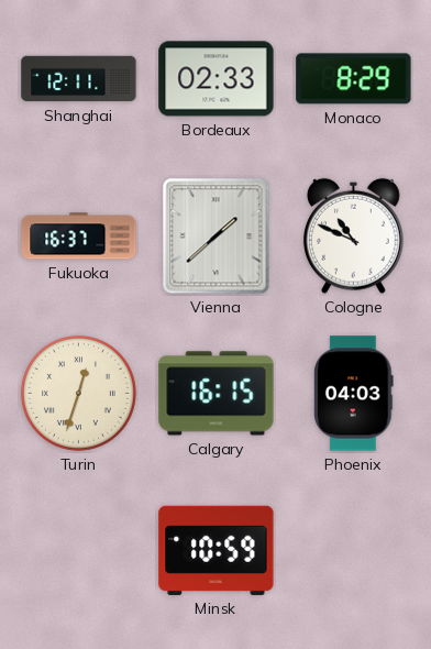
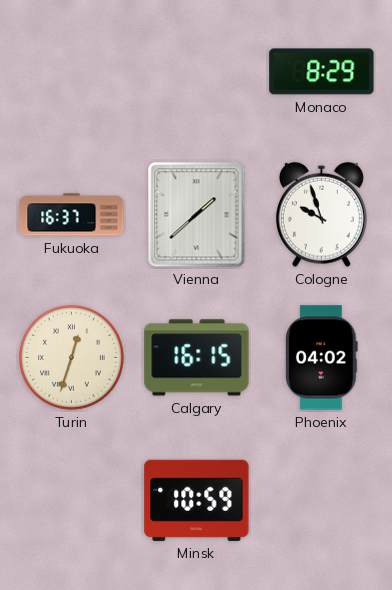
Shanghai: 12:11 -> none (79, 79)
Bordeaux: 02:33 -> none (217, 79)
Cologne: 10:49 -> 9:57 (321, 214)
Phoenix: 04:03 -> 04:02 (322, 358)
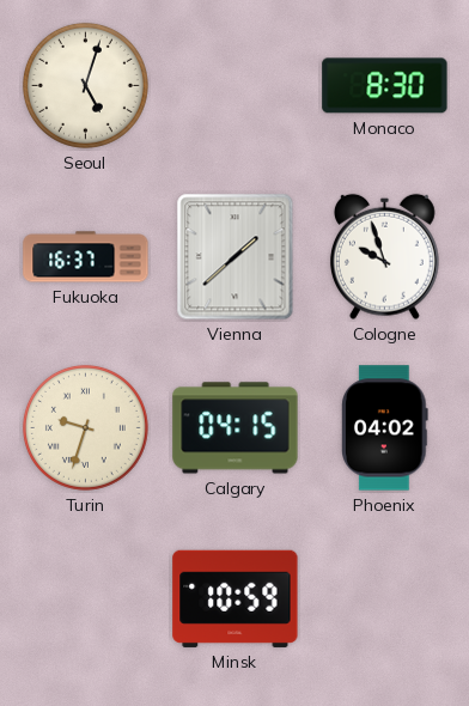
Seoul: none -> 5:03 (85, 85)
Monaco: 8:29 -> 8:30 (385, 86)
Turin: 12:33 -> 9:33 (85, 427)
Calgary: 16:15 -> 04:15 (236, 428)
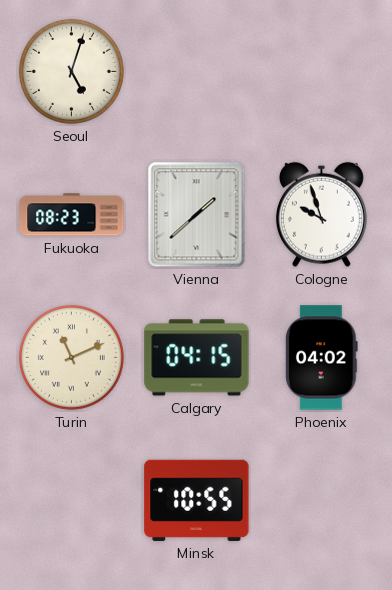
Monaco: 8:30 -> none (385, 86)
Fukuoka: 16:37 -> 08:23 (72, 215)
Turin: 9:33 -> 11:11 (71, 357)
Minsk: 10:59 -> 10:55 (197, 500)
